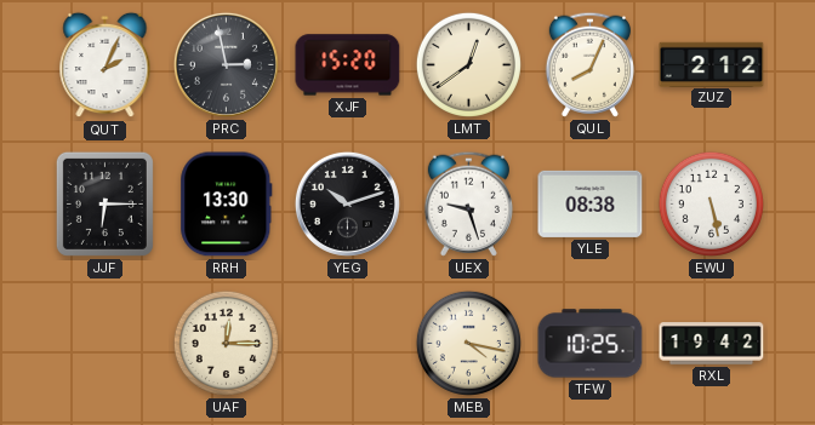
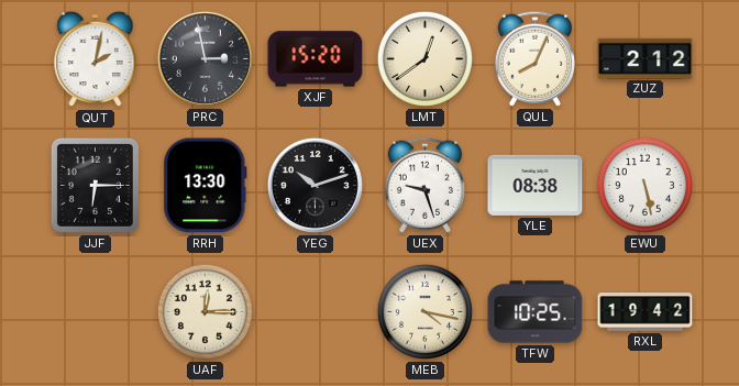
QUT: 2:04 -> 2:02 (96, 59)
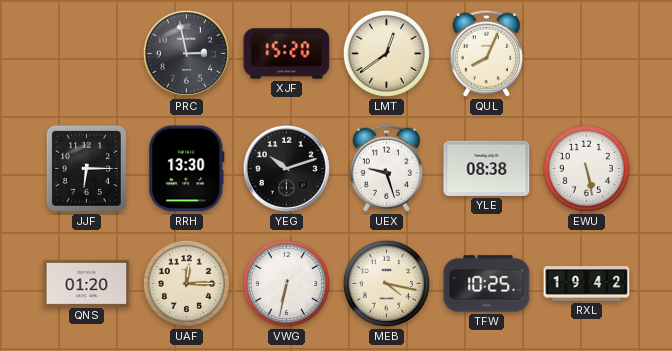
QUT: 2:02 -> none (96, 59)
ZUZ: 2:12 -> none (646, 58)
QNS: none -> 01:20 (87, 283)
VWG: none -> 6:32 (286, 283)
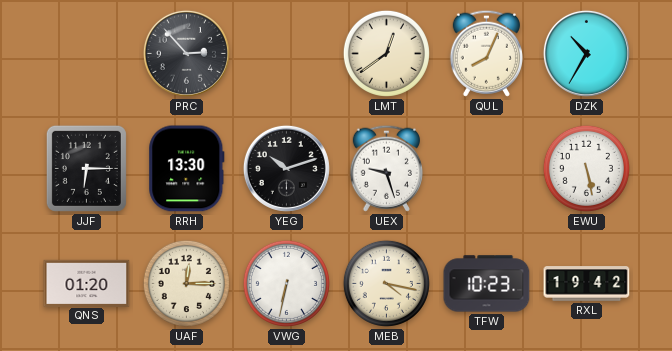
PRC: 2:58 -> 2:53 (186, 53)
XJF: 15:20 -> none (287, 54)
DZK: none -> 10:35 (586, 53)
YLE: 08:38 -> none (487, 168)
TFW: 10:25 -> 10:23 (487, 284)
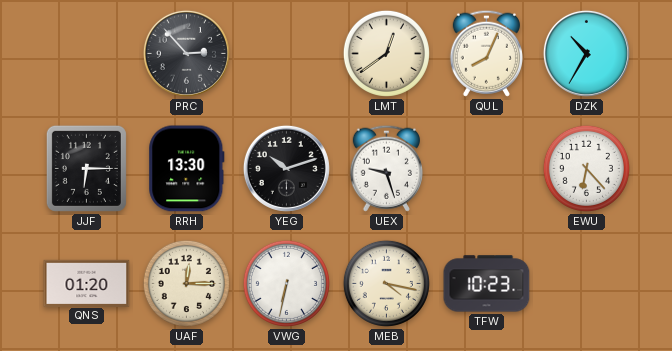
EWU: 5:28 -> 6:23 (586, 168)
RXL: 19:42 -> none (587, 284)
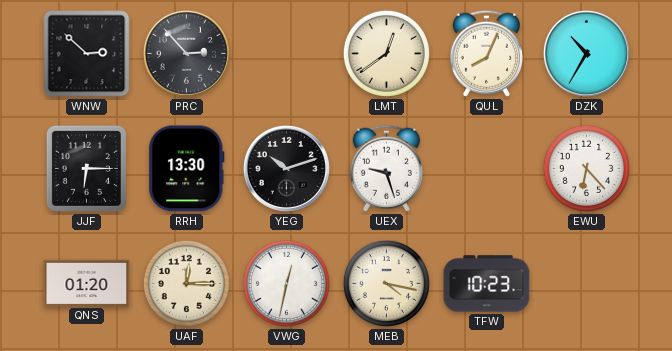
WNW: none -> 2:52 (87, 54)
VWG: 6:32 -> 12:32 (286, 283)
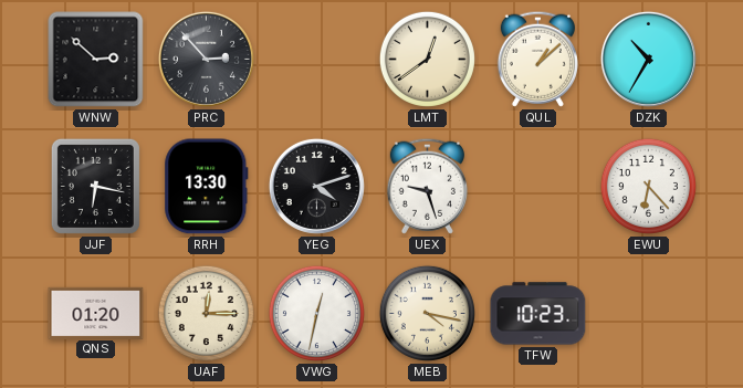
QUL: 8:04 -> 1:08 (537, 59)
JJF: 6:15 -> 6:17 (95, 186)
YEG: 10:12 -> 4:12 (316, 186)
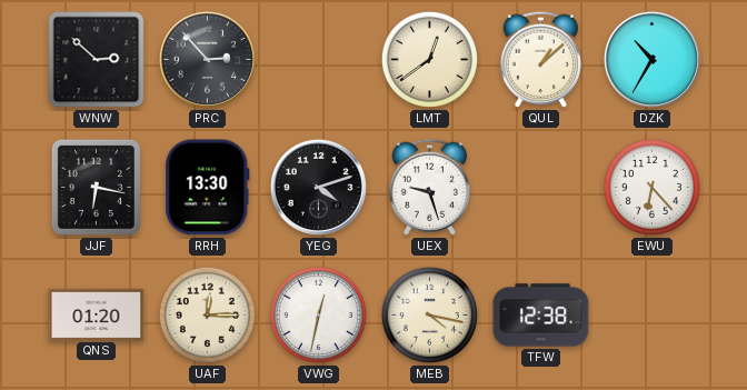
TFW: 10:23 -> 12:38 (541, 316)
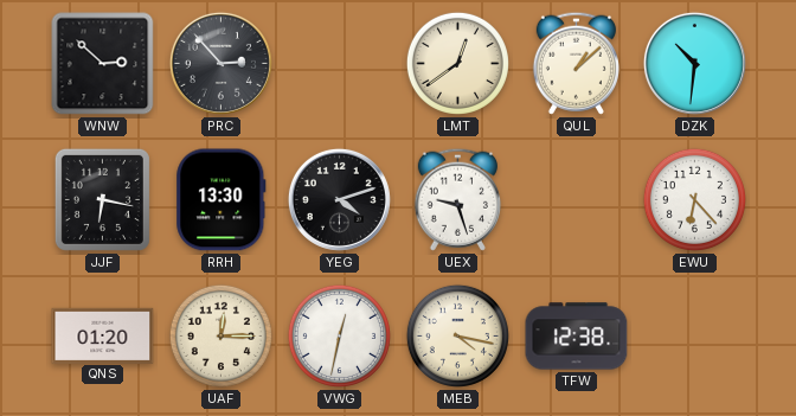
DZK: 10:35 -> 10:31 (694, 63)
